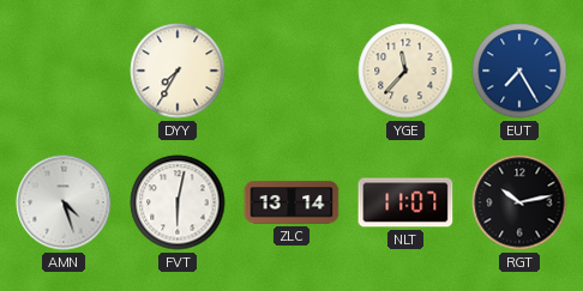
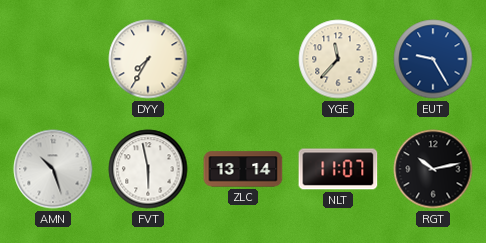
EUT: 7:25 -> 9:25 (433, 59)
AMN: 4:27 -> 10:27 (53, 169)
FVT: 6:02 -> 5:58 (148, 169)
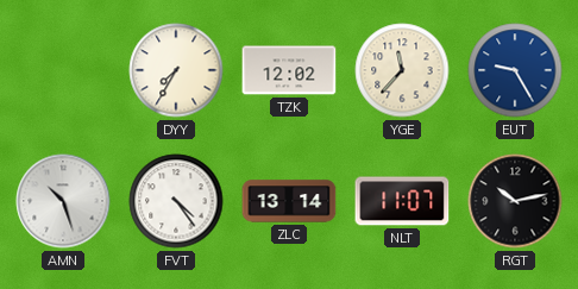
TZK: none -> 12:02 (289, 70)
FVT: 5:58 -> 4:24 (176, 201)
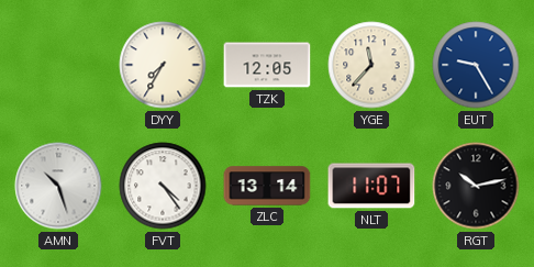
TZK: 12:02 -> 12:05 (267, 65)
